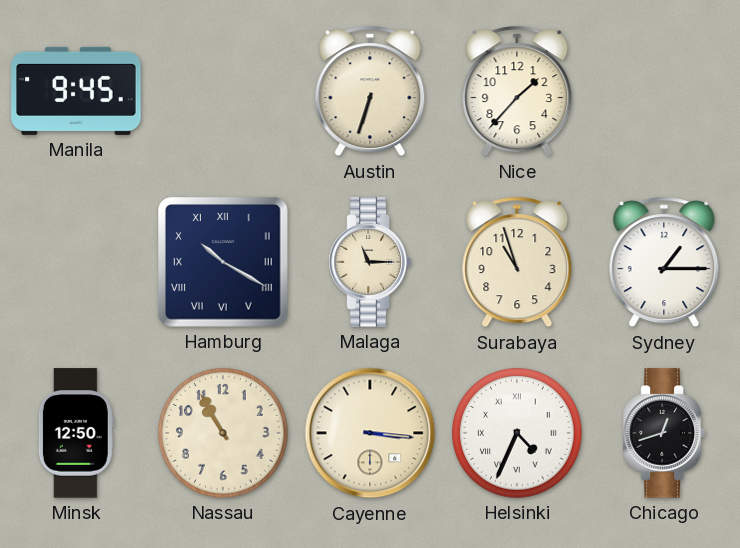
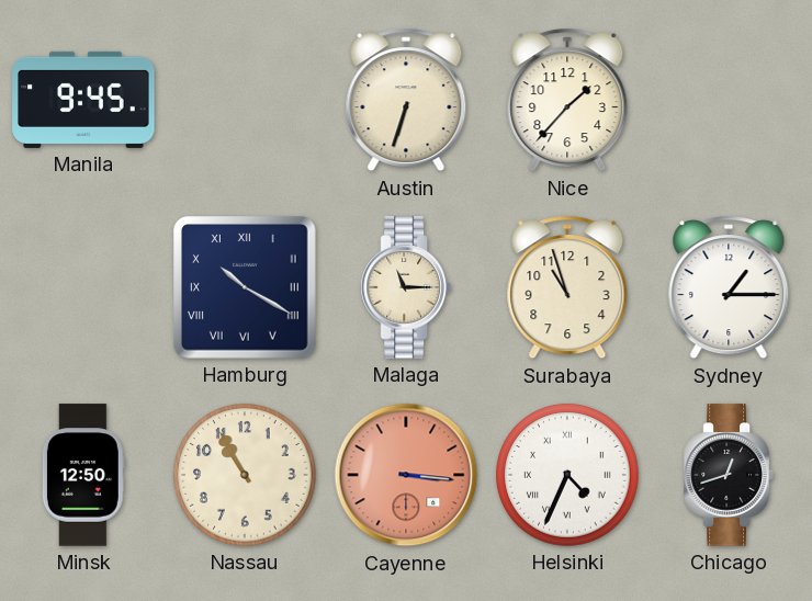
Cayenne dial: cream -> salmon (406, 475)
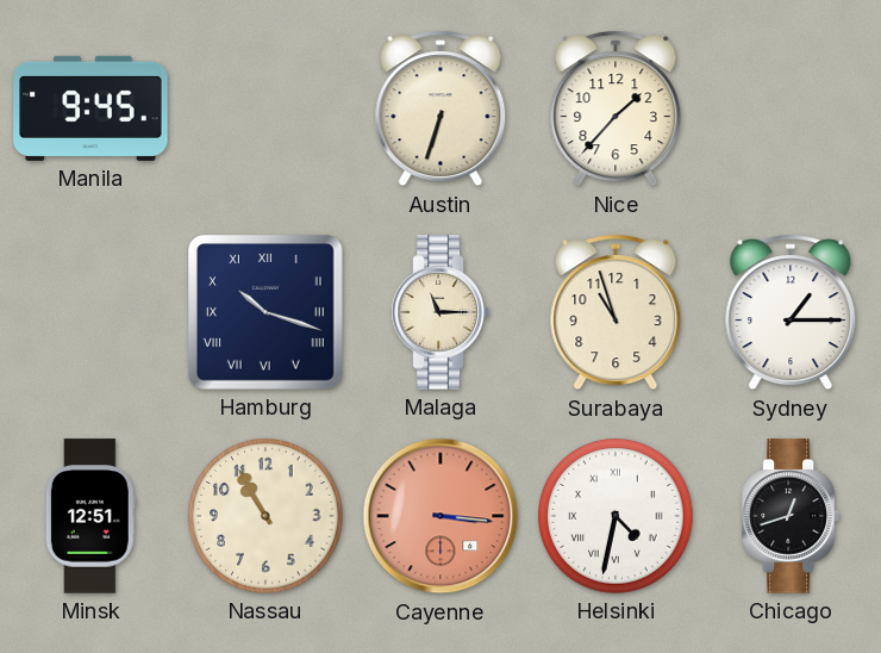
Hamburg: 10:20 -> 10:18 (267, 313)
Minsk: 12:50 -> 12:51 (90, 516)
Helsinki: 4:34 -> 4:32 (616, 516)
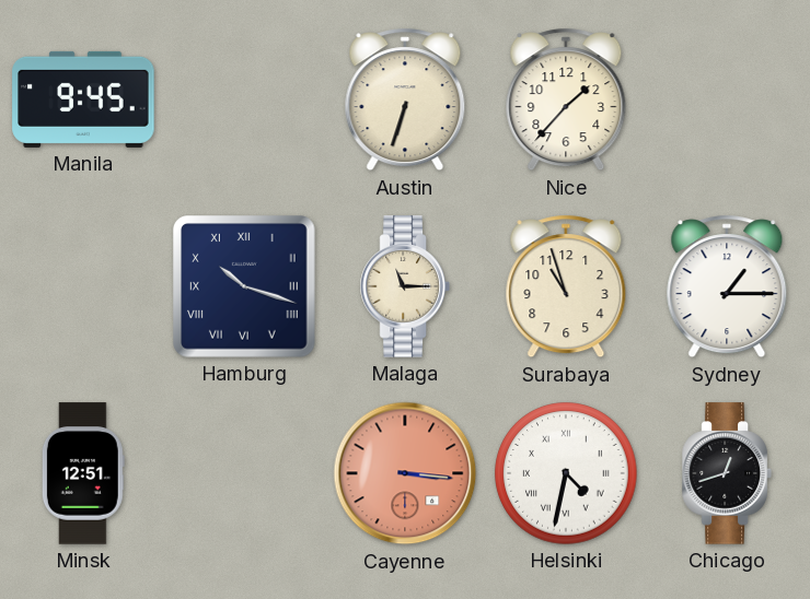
Nassau: 10:55 -> none (265, 516)
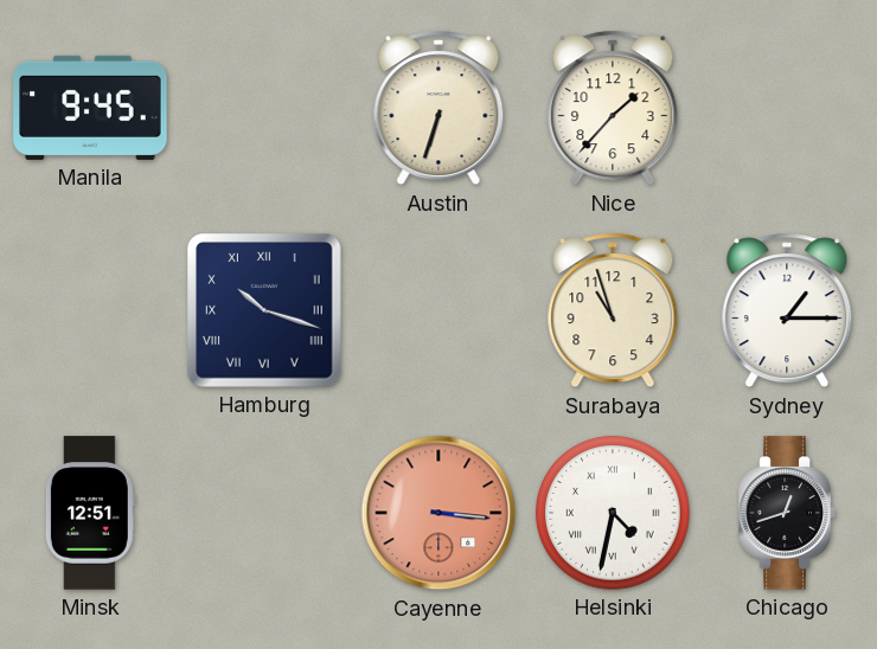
Malaga: 11:15 -> none (405, 286)
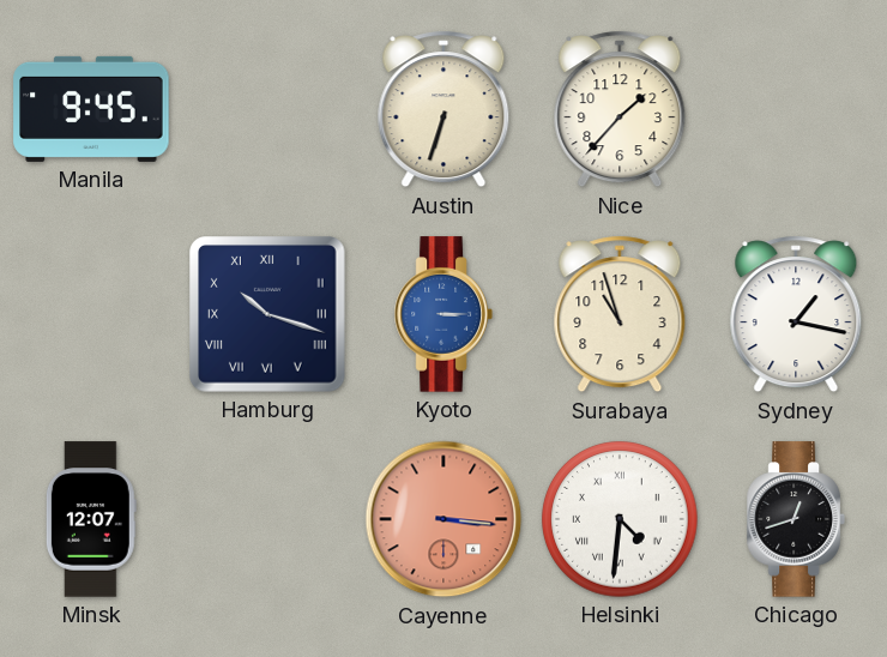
Kyoto: none -> 3:15 (444, 314)
Sydney: 1:15 -> 1:17 (796, 314)
Minsk: 12:51 -> 12:07 (91, 519)
Helsinki: 4:32 -> 4:31 (620, 519)
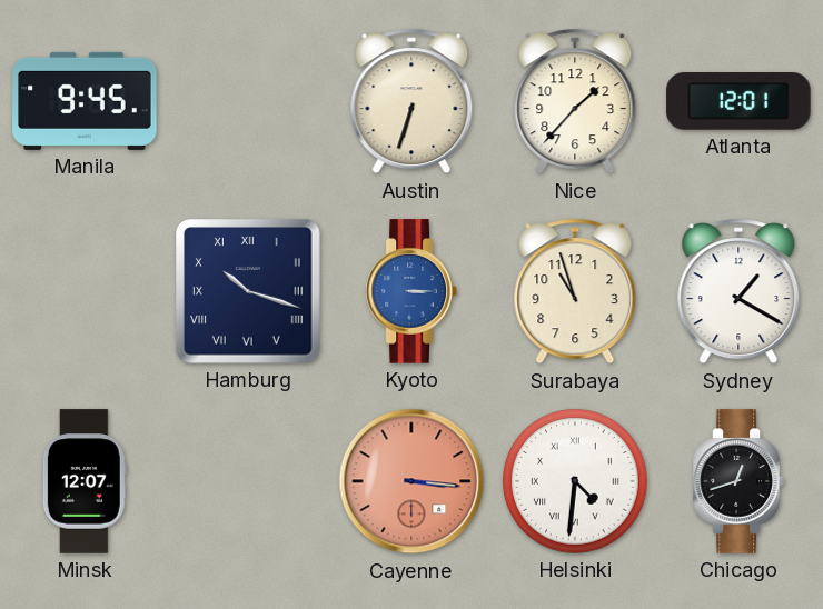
Atlanta: none -> 12:01 (738, 101)
Sydney: 1:17 -> 1:20 (738, 291)
